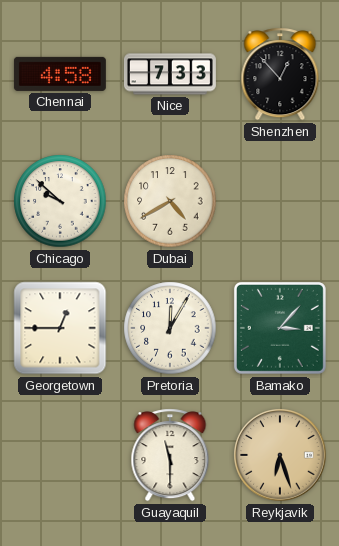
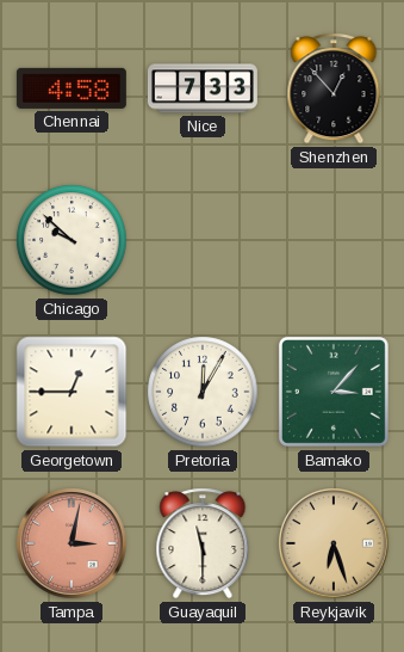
Dubai: 4:40 -> none (170, 201)
Tampa: none -> 3:02 (72, 543)
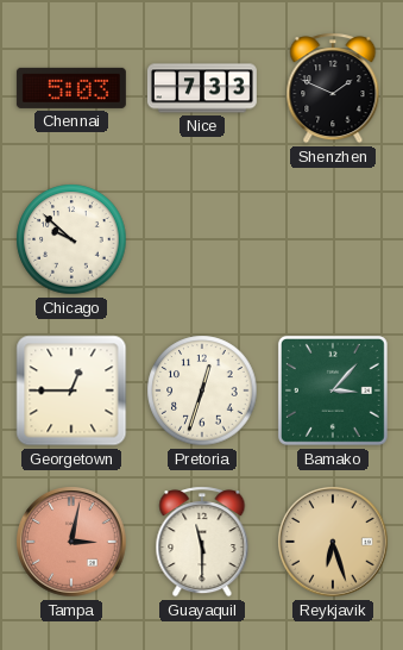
Chennai: 4:58 -> 5:03 (71, 88)
Shenzhen: 12:53 -> 1:49 (333, 88)
Pretoria: 12:05 -> 12:33 (202, 390)
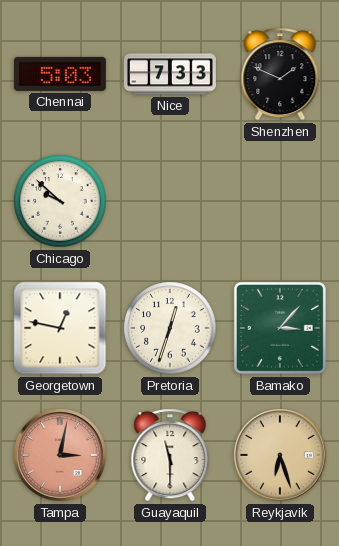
Georgetown: 12:45 -> 12:47 (60, 328)
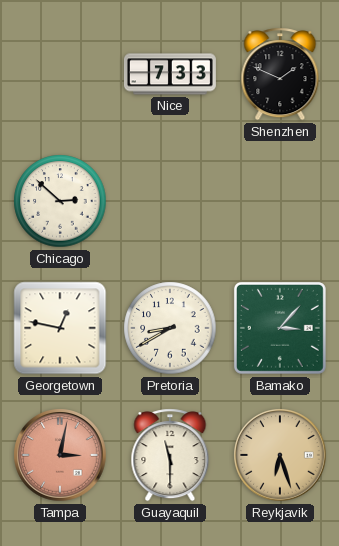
Chennai: 5:03 -> none (60, 74)
Chicago: 9:52 -> 2:52 (60, 201)
Pretoria: 12:33 -> 8:40 (170, 328)
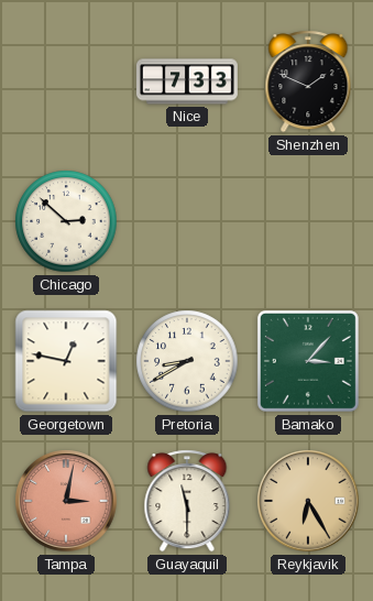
Reykjavik: 6:27 -> 6:25 (308, 501)
